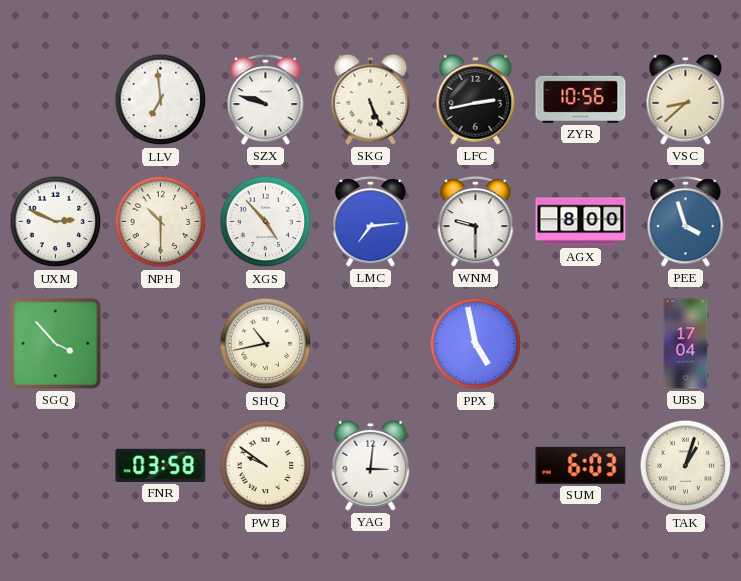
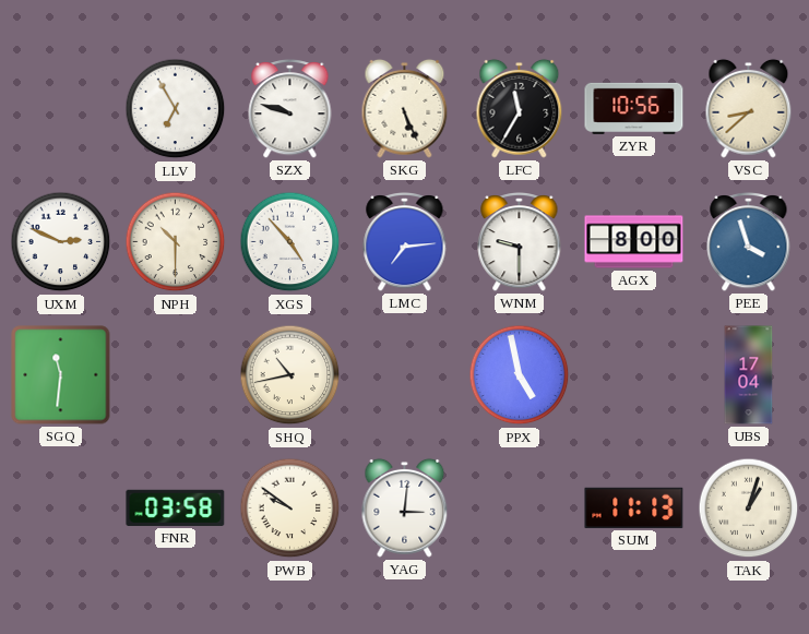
LLV: 6:59 -> 6:55 (176, 109)
LFC: 2:43 -> 11:35 (520, 108)
SGQ: 3:53 -> 11:31 (61, 375)
SUM: 6:03 -> 11:13 (634, 507)
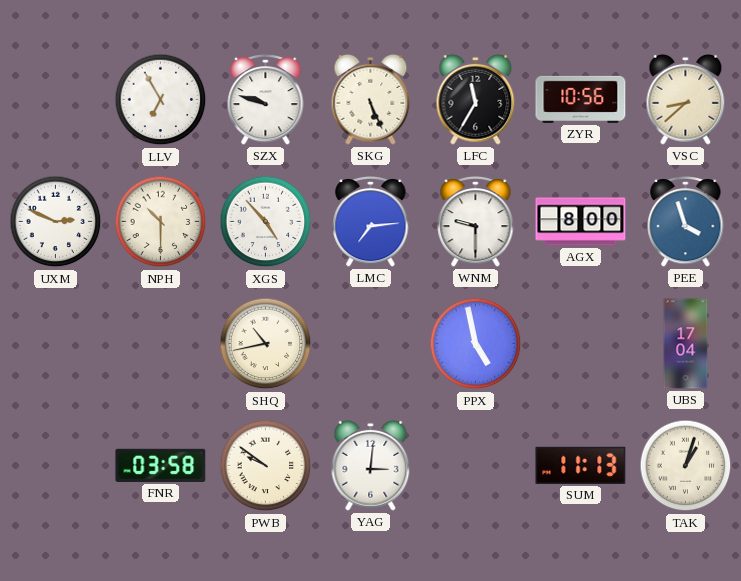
SGQ: 11:31 -> none (61, 375)
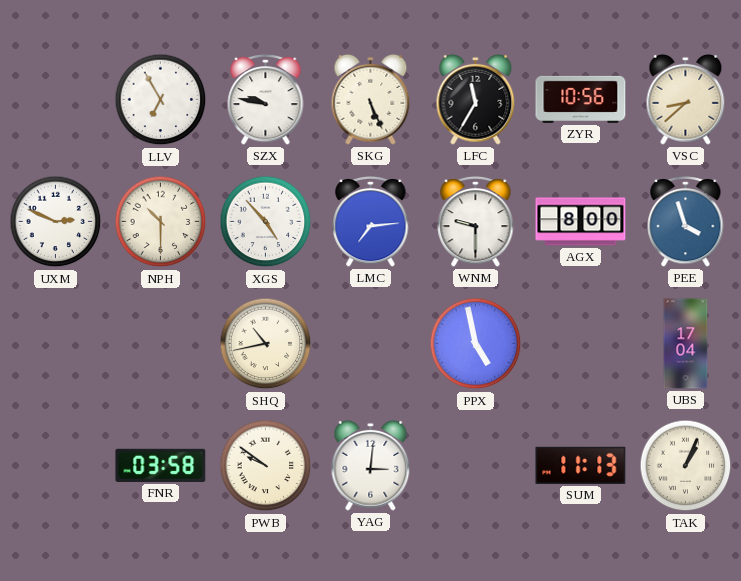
SZX: 9:48 -> 9:47 (266, 100)
TAK: 1:03 -> 1:04 (686, 466)
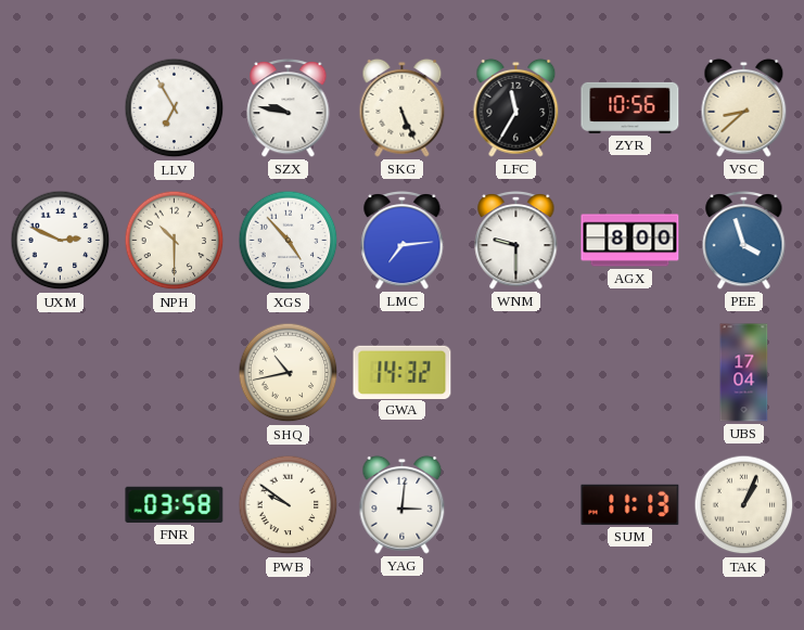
GWA: none -> 14:32 (403, 372)
PPX: 4:58 -> none (476, 344)
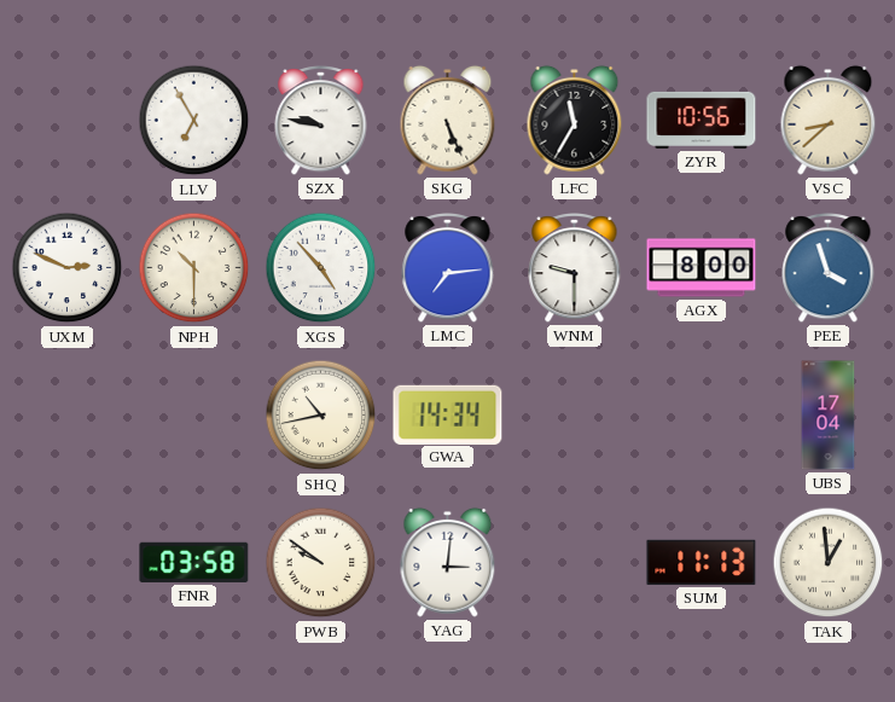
GWA: 14:32 -> 14:34 (448, 414)
TAK: 1:04 -> 12:59 (829, 563)
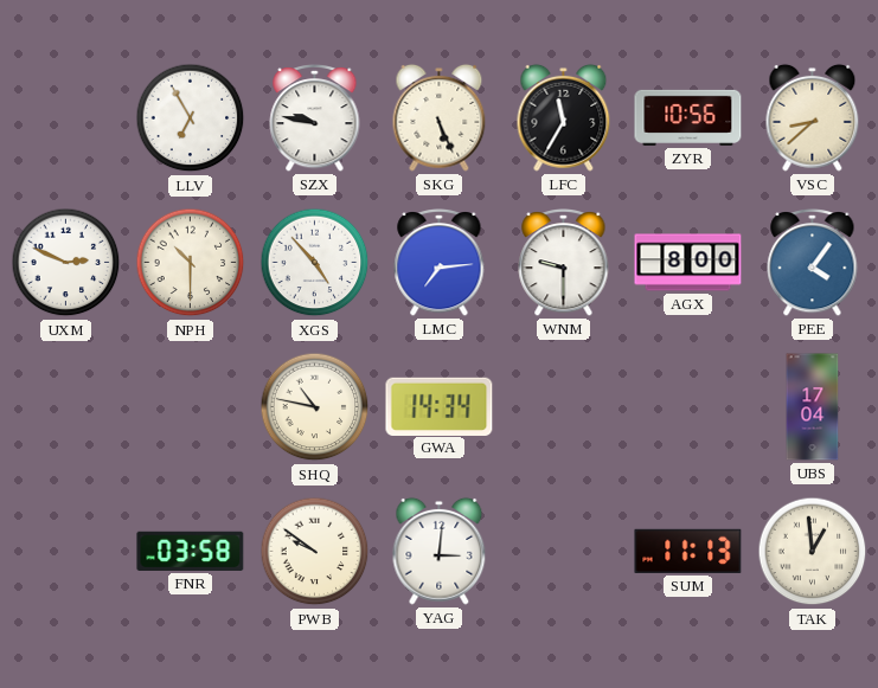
PEE: 3:57 -> 4:06 (813, 263)
SHQ: 10:43 -> 10:47 (315, 407)
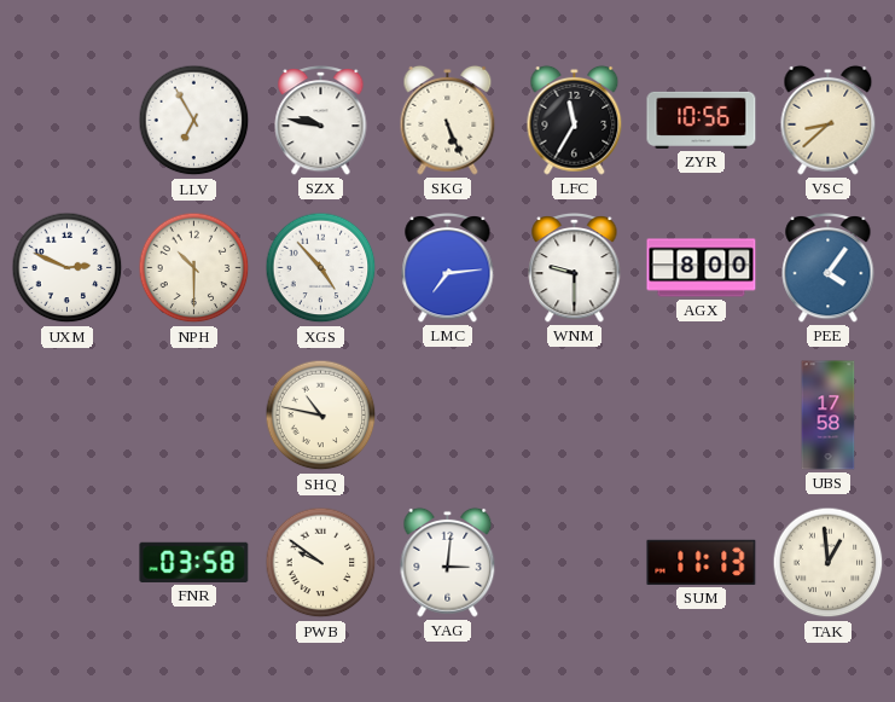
GWA: 14:34 -> none (440, 406)
UBS: 17:04 -> 17:58 (829, 416)
